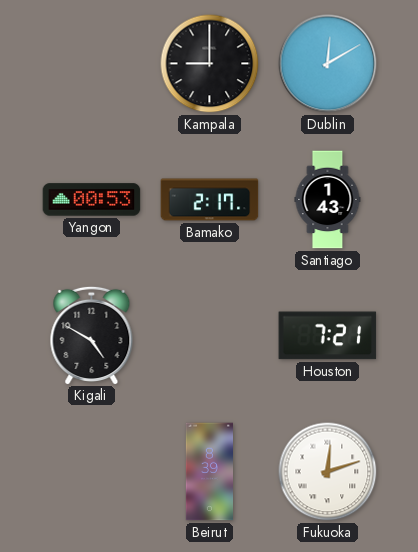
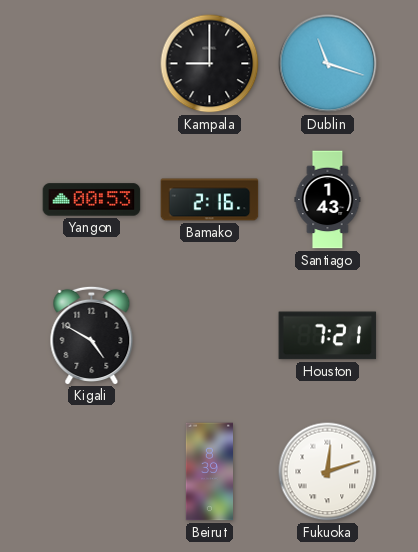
Dublin: 12:10 -> 11:18 (328, 64)
Bamako: 2:17 -> 2:16 (210, 200)
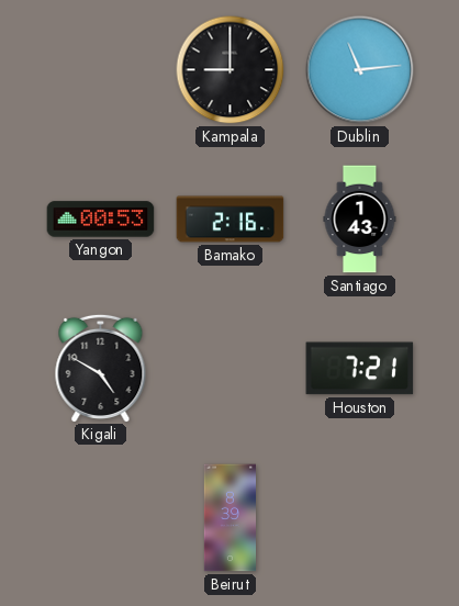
Dublin: 11:18 -> 11:14 (360, 70)
Fukuoka: 12:12 -> none (328, 472)
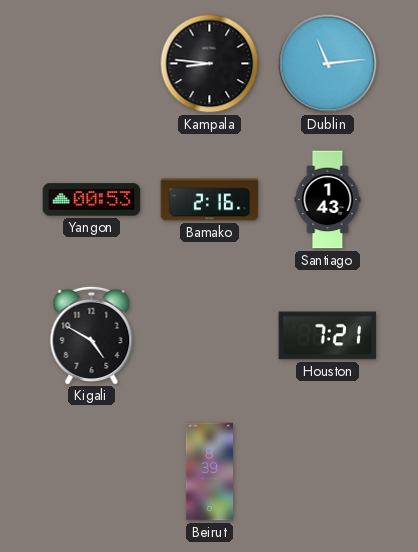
Kampala: 9:00 -> 8:46 (210, 64)
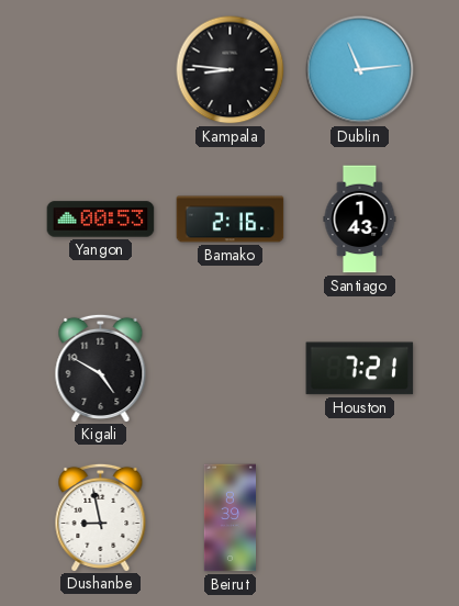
Dushanbe: none -> 8:58 (101, 517)
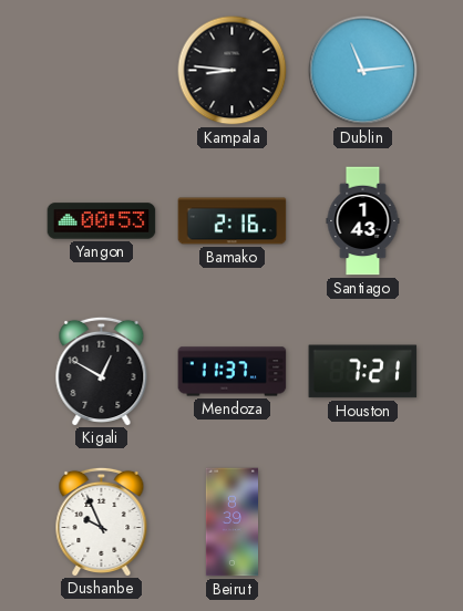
Kigali: 4:50 -> 12:50 (102, 371)
Mendoza: none -> 11:37 (233, 372)
Dushanbe: 8:58 -> 9:56 (102, 521)
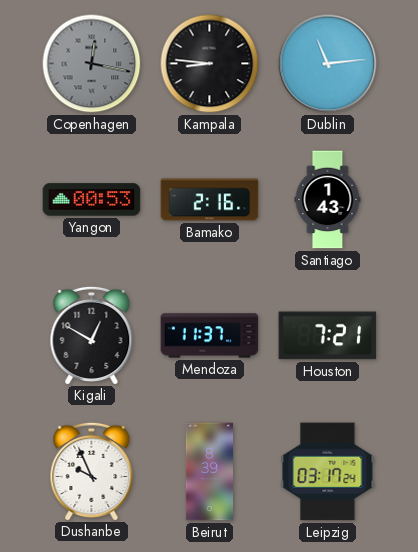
Copenhagen: none -> 12:17 (92, 64)
Leipzig: none -> 03:17 (328, 472)
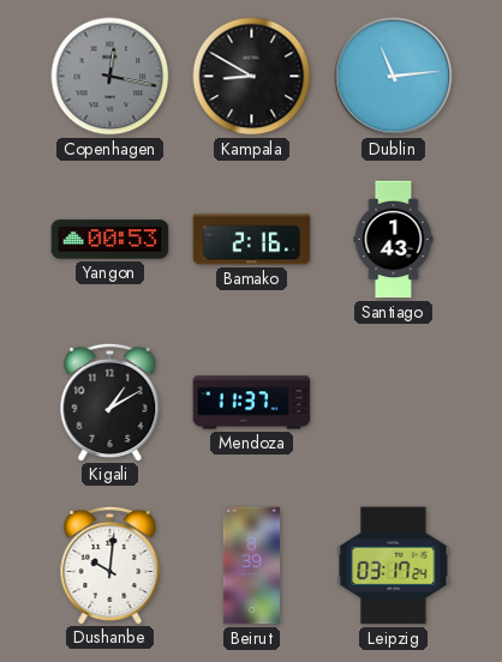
Kampala: 8:46 -> 8:50 (252, 77)
Kigali: 12:50 -> 1:10 (110, 402)
Houston: 7:21 -> none (328, 336)
Dushanbe: 9:56 -> 10:01 (110, 565)
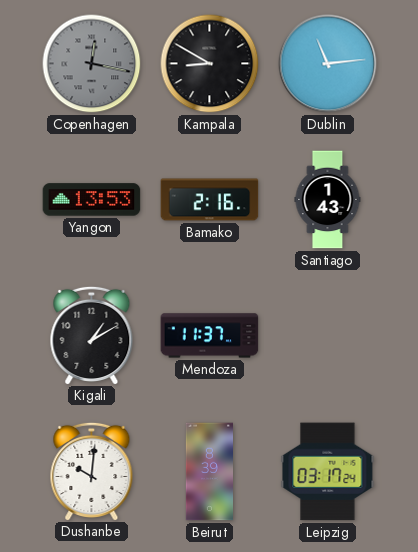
Yangon: 00:53 -> 13:53 (92, 200)
